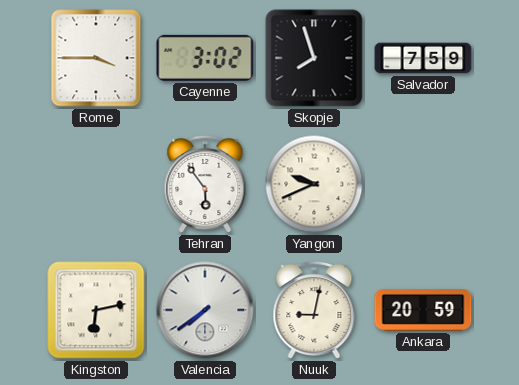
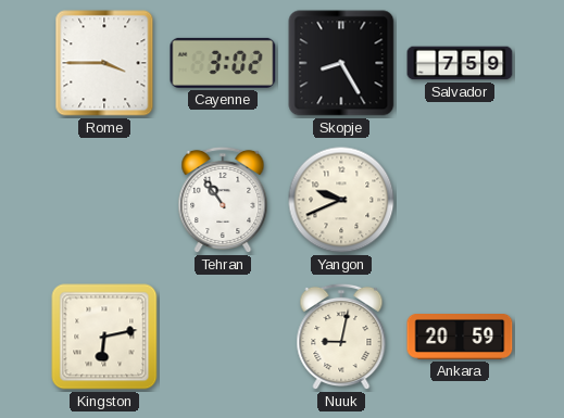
Skopje: 7:57 -> 8:25 (341, 63)
Tehran: 5:54 -> 10:54 (223, 200)
Valencia: 7:39 -> none (205, 310)
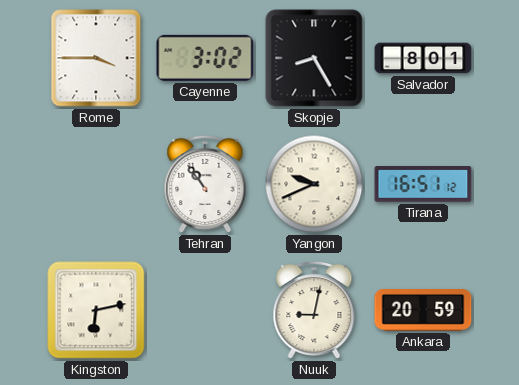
Salvador: 7:59 -> 8:01 (423, 58)
Tirana: none -> 16:51 (423, 184)
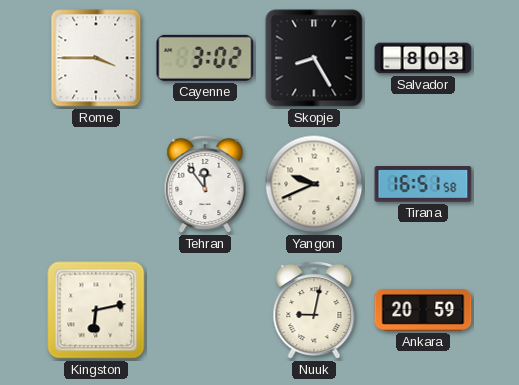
Salvador: 8:01 -> 8:03 (423, 58)
Tehran: 10:54 -> 11:54 (205, 184)
Tirana: 16:51:12 -> 16:51:58 (423, 184)
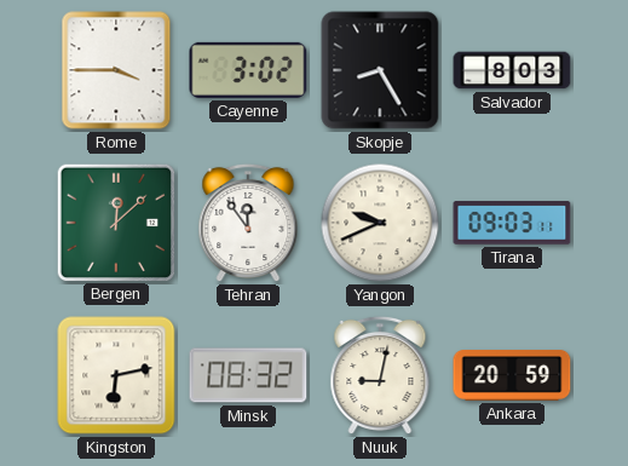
Bergen: none -> 12:08 (115, 222)
Tirana: 16:51 -> 09:03 (512, 223)
Minsk: none -> 08:32 (248, 375)
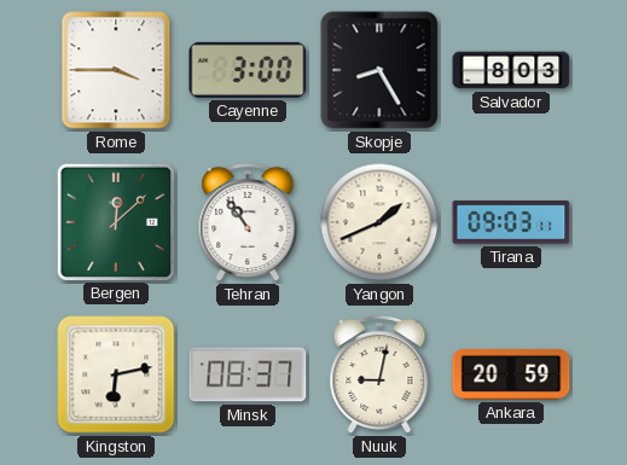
Cayenne: 3:02 -> 3:00 (248, 70)
Tehran: 11:54 -> 10:54 (248, 222)
Yangon: 9:41 -> 1:41 (379, 222)
Minsk: 08:32 -> 08:37 (248, 374)
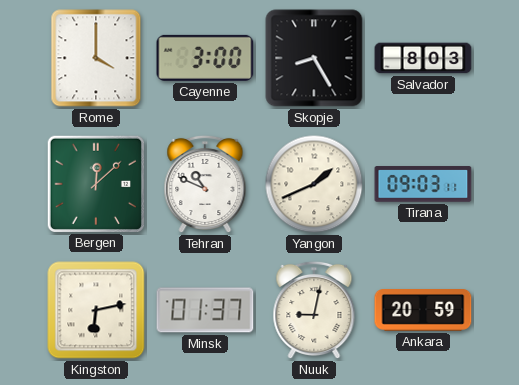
Rome: 3:45 -> 4:00 (96, 58)
Tehran: 10:54 -> 10:49 (205, 184)
Minsk: 08:37 -> 01:37 (205, 310)
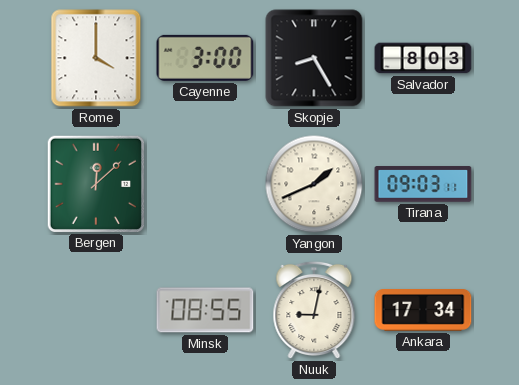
Tehran: 10:49 -> none (205, 184)
Kingston: 6:13 -> none (96, 310)
Minsk: 01:37 -> 08:55 (205, 310)
Ankara: 20:59 -> 17:34 (423, 311)
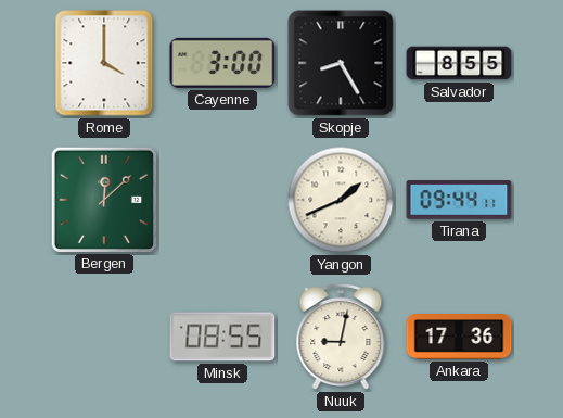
Salvador: 8:03 -> 8:55 (459, 63)
Tirana: 09:03 -> 09:44 (459, 200)
Ankara: 17:34 -> 17:36 (459, 338)
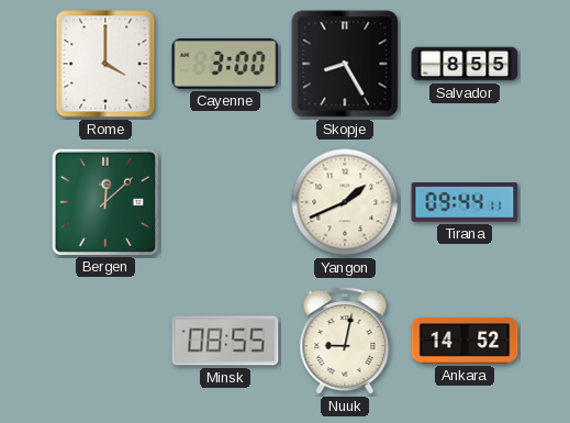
Ankara: 17:36 -> 14:52 (465, 342)
